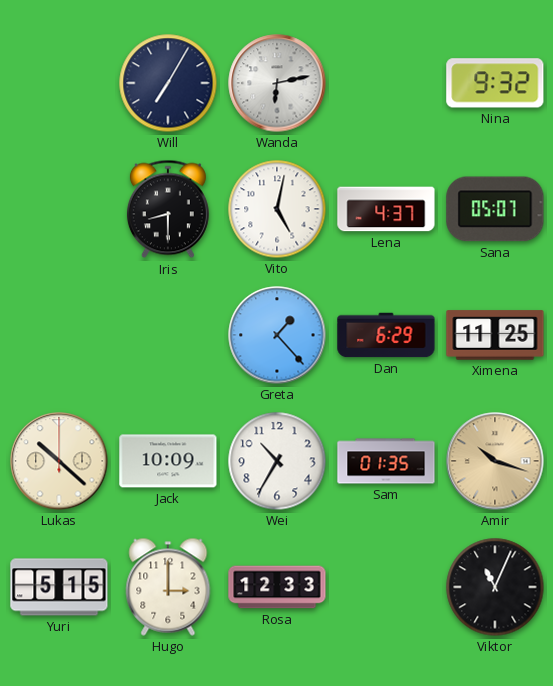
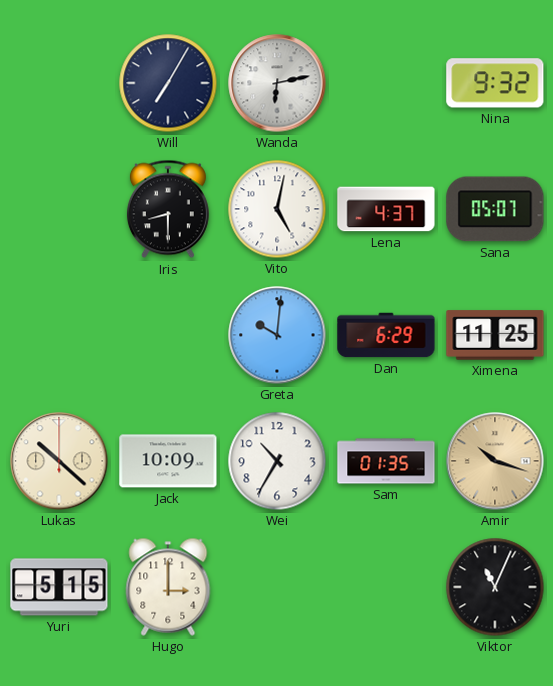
Greta: 1:23 -> 10:01 (277, 335)
Rosa: 12:33 -> none (277, 587)
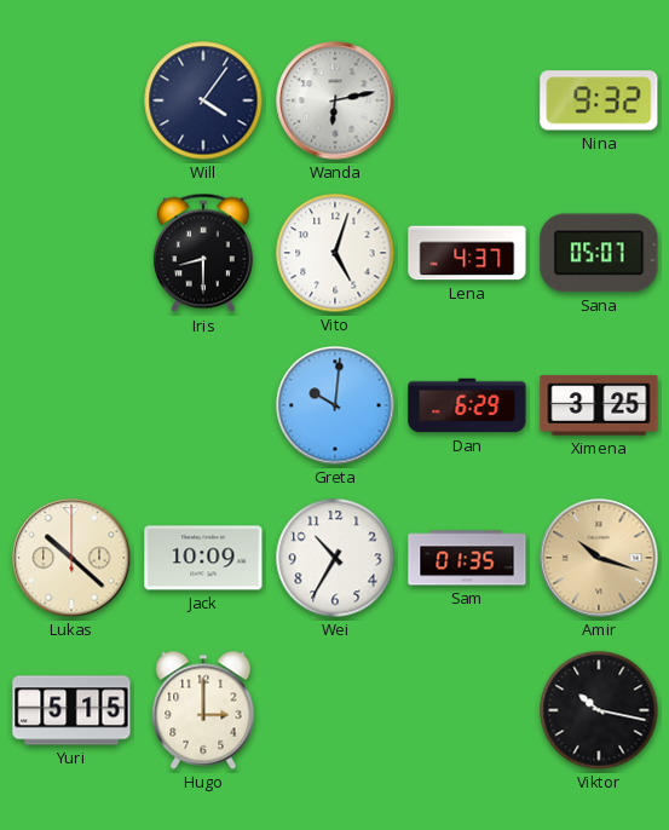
Will: 7:05 -> 4:06 (203, 100)
Vito: 5:02 -> 5:03 (335, 253)
Ximena: 11:25 -> 3:25 (599, 405)
Viktor: 11:04 -> 10:17 (599, 710)
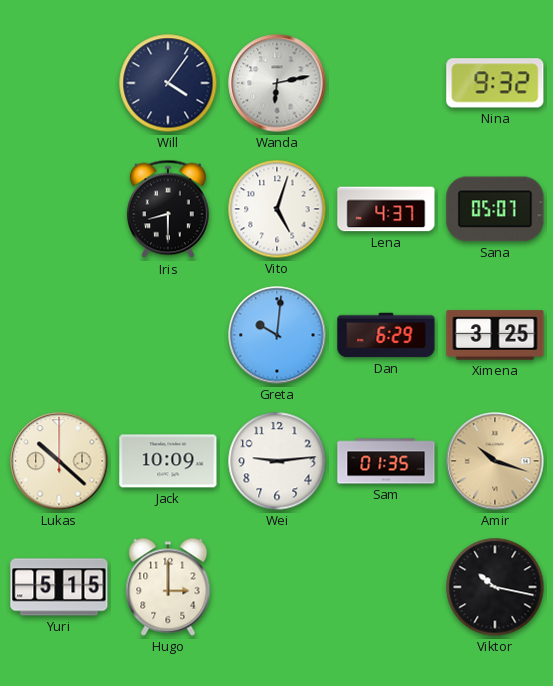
Wei: 10:35 -> 9:14 (277, 461)
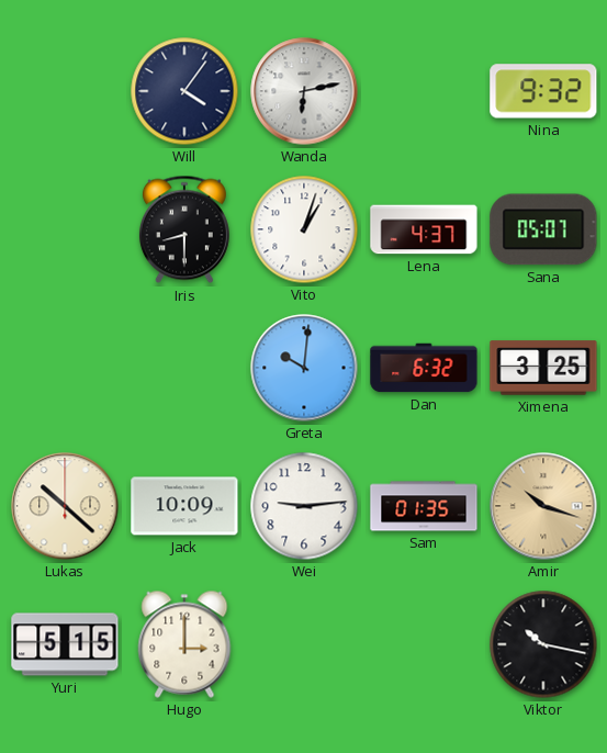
Vito: 5:03 -> 1:03 (304, 229)
Dan: 6:29 -> 6:32 (424, 368)
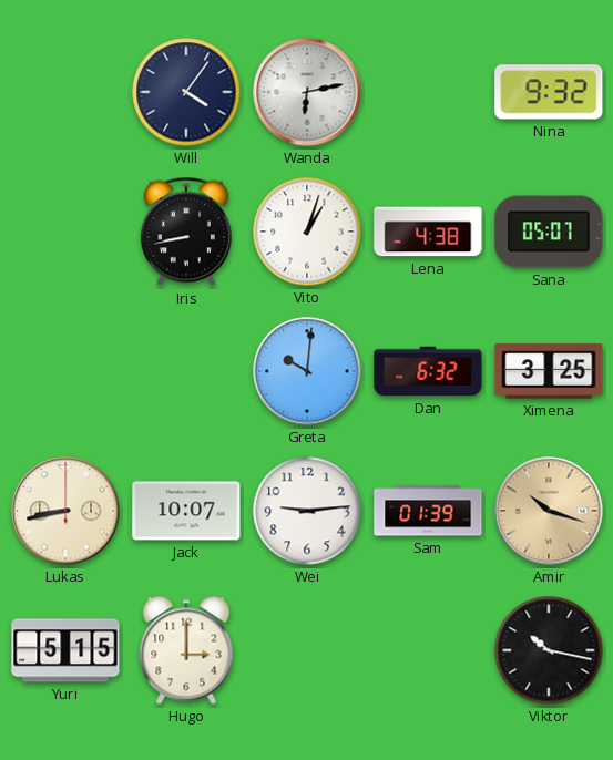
Iris: 8:30 -> 8:43 (186, 232)
Lena: 4:37 -> 4:38 (428, 232)
Lukas: 10:22 -> 8:43 (65, 511)
Jack: 10:09 -> 10:07 (186, 511)
Sam: 01:35 -> 01:39 (428, 511)
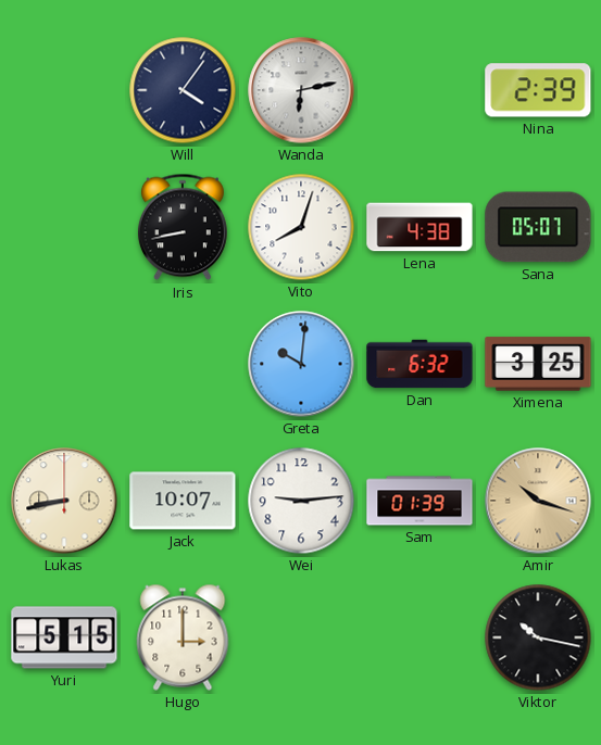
Nina: 9:32 -> 2:39 (538, 90)
Vito: 1:03 -> 8:03 (301, 227)
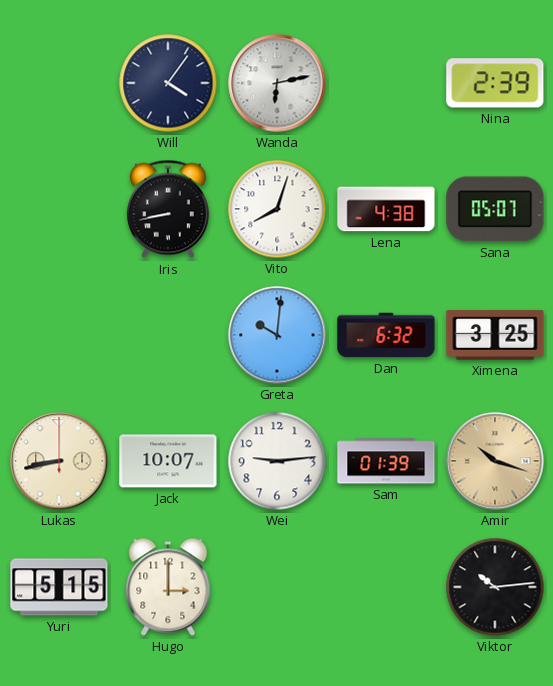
Viktor: 10:17 -> 10:14 (495, 587)
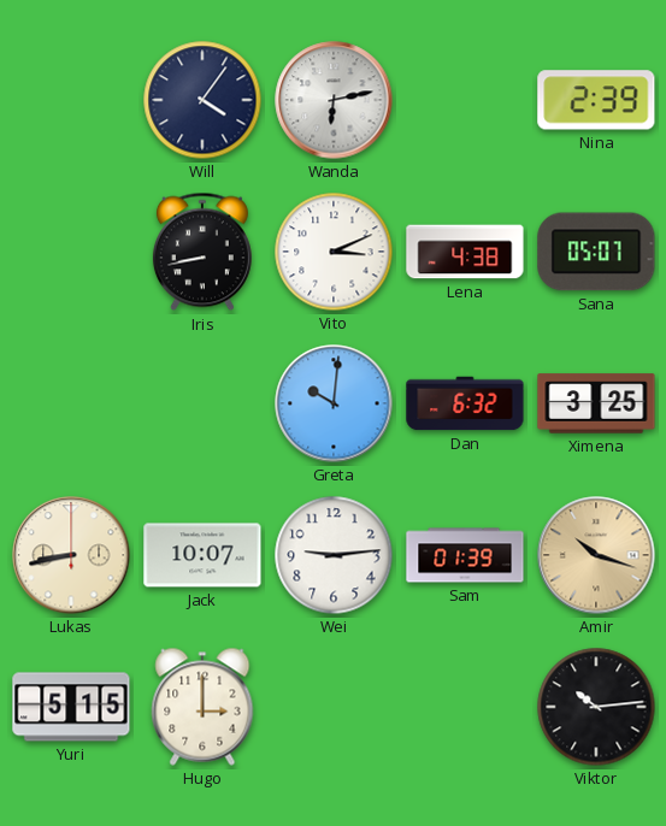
Vito: 8:03 -> 3:11 (334, 252)
